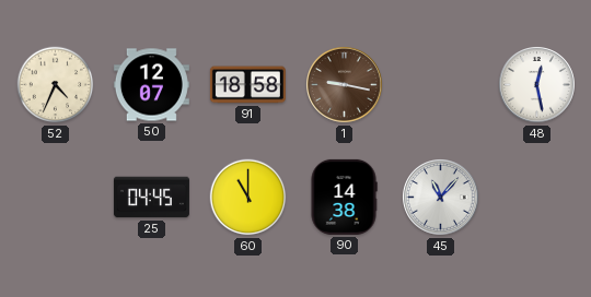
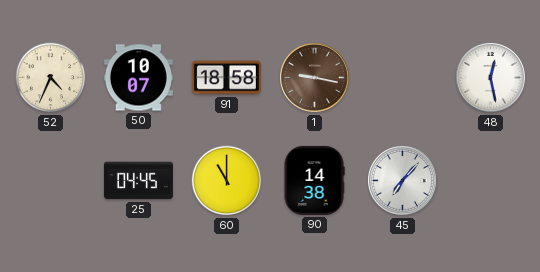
50: 12:07 -> 10:07 (138, 78)
45: 11:07 -> 7:07 (403, 181)
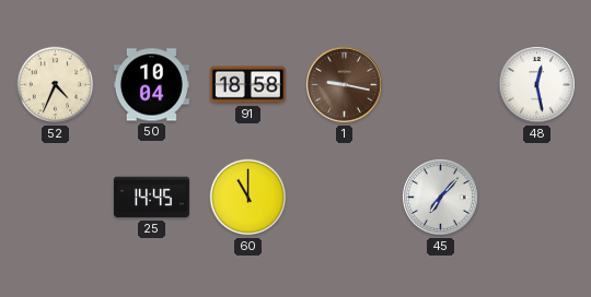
50: 10:07 -> 10:04 (151, 85)
25: 04:45 -> 14:45 (151, 198)
90: 14:38 -> none (314, 180)
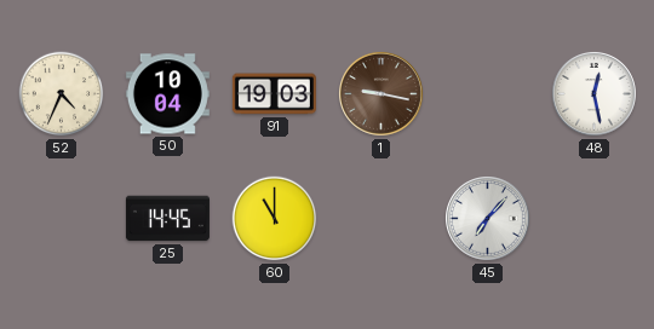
91: 18:58 -> 19:03 (274, 94)
